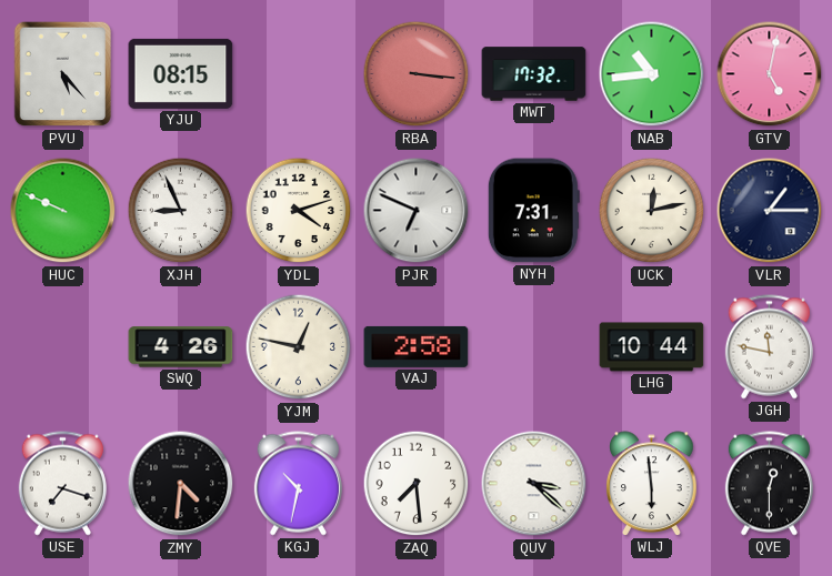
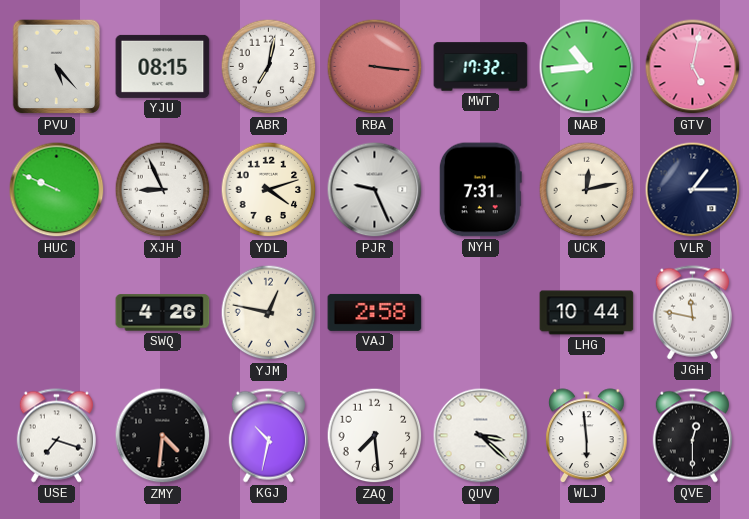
ABR: none -> 7:02 (269, 67)
PJR: 6:49 -> 9:26 (375, 190)
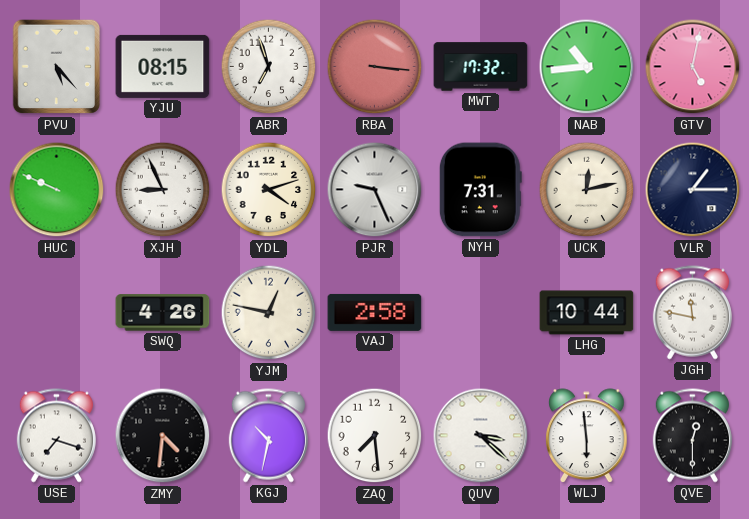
ABR: 7:02 -> 6:57 (269, 67)
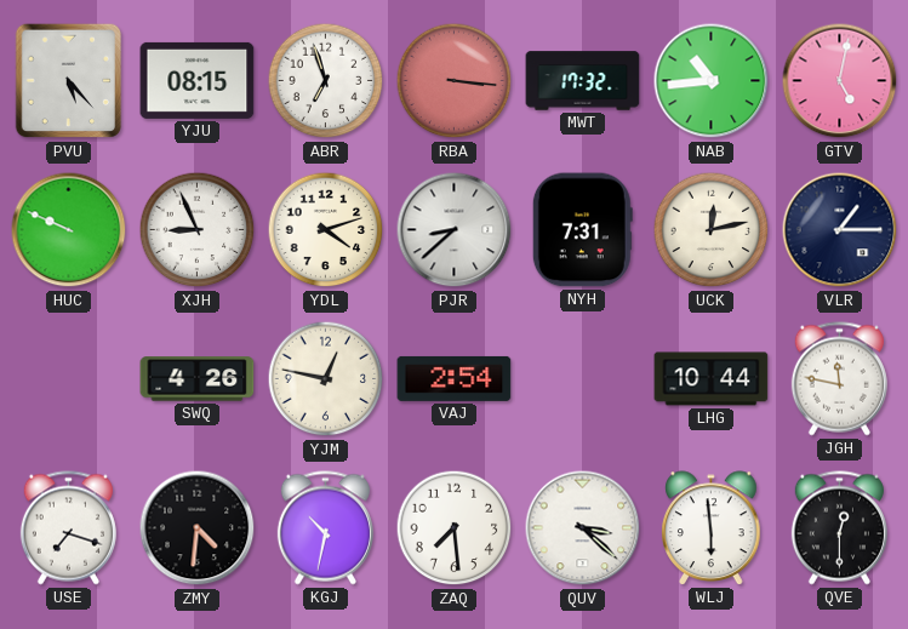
PJR: 9:26 -> 8:38 (455, 230)
VAJ: 2:58 -> 2:54 (455, 378)
